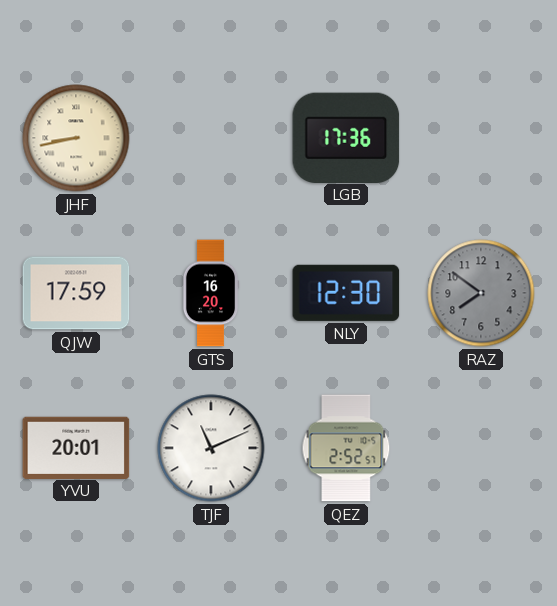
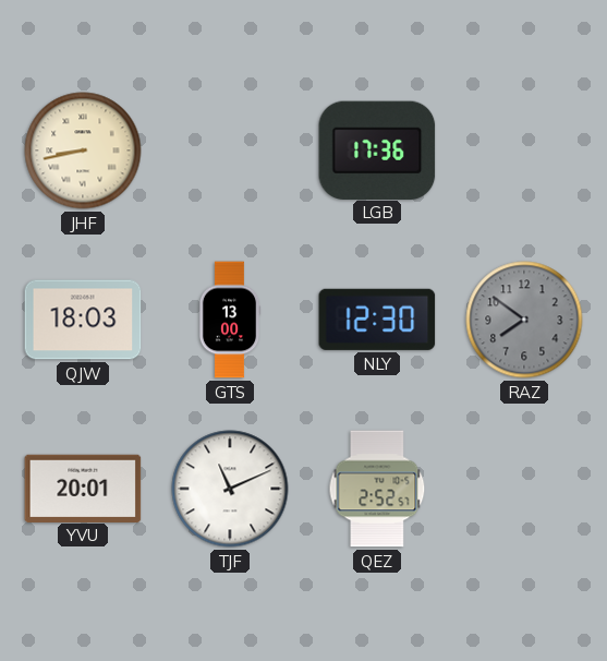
QJW: 17:59 -> 18:03 (83, 320)
GTS: 16:20 -> 13:00 (230, 320)
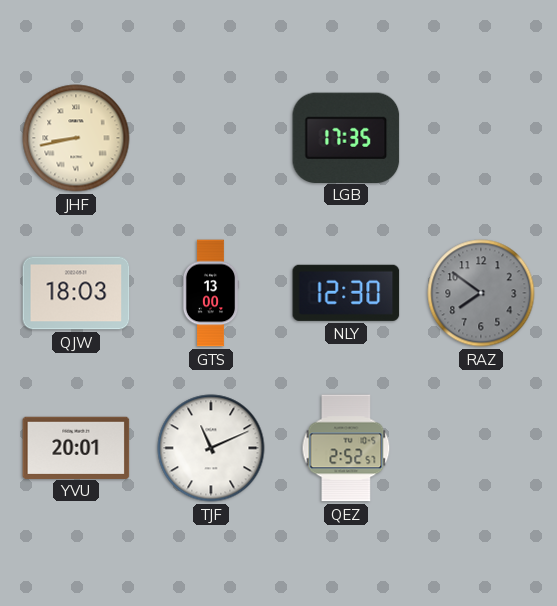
LGB: 17:36 -> 17:35 (346, 137)
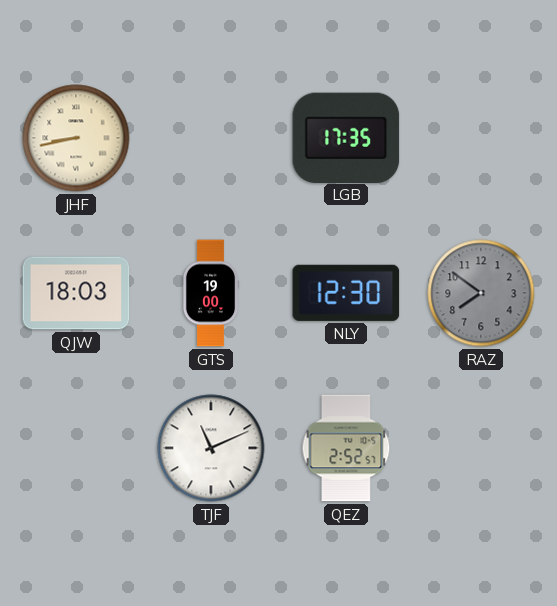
GTS: 13:00 -> 19:00 (211, 293)
YVU: 20:01 -> none (76, 447)
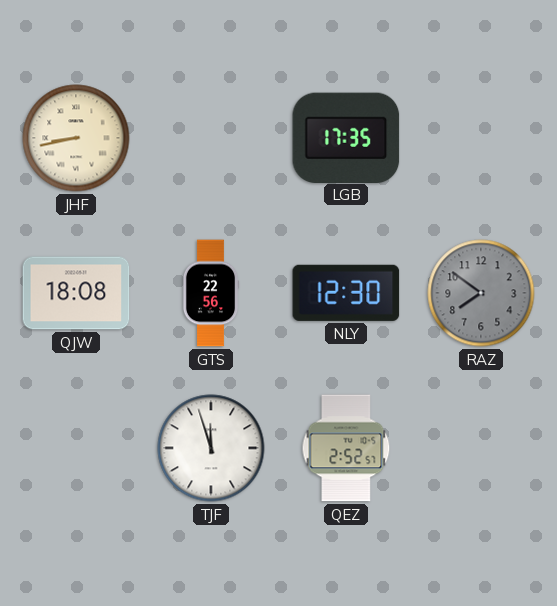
QJW: 18:03 -> 18:08 (76, 293)
GTS: 19:00 -> 22:56 (211, 293)
TJF: 11:11 -> 11:57 (211, 448)
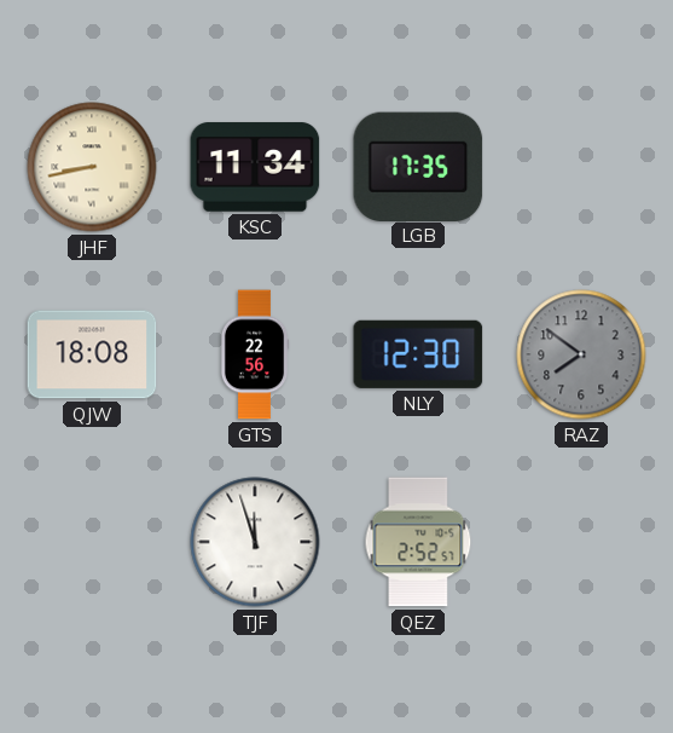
KSC: none -> 11:34 (255, 167)
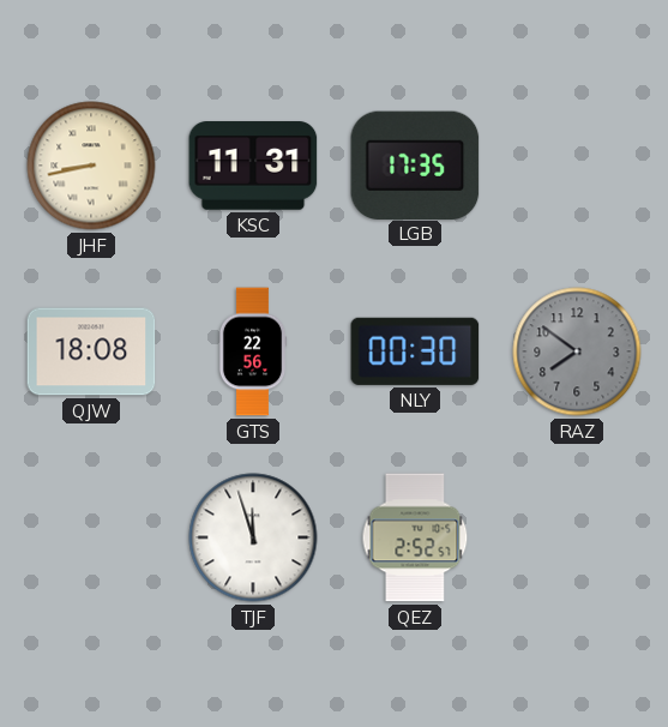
KSC: 11:34 -> 11:31 (253, 166)
NLY: 12:30 -> 00:30 (415, 352)
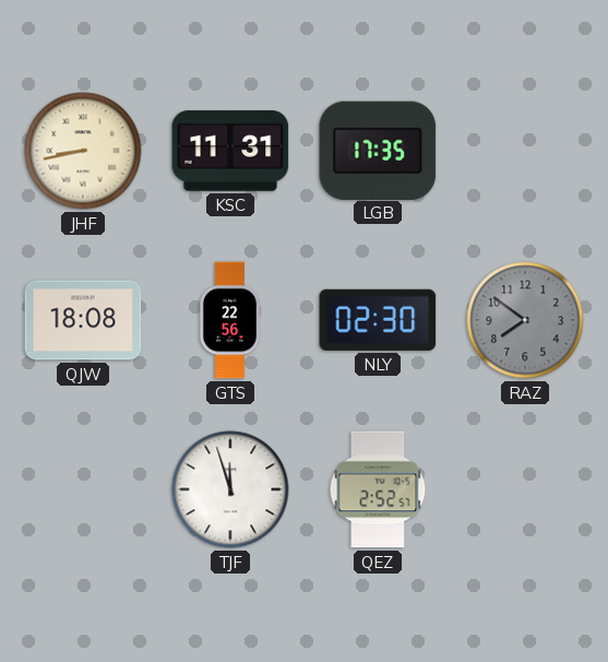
NLY: 00:30 -> 02:30 (378, 320)
